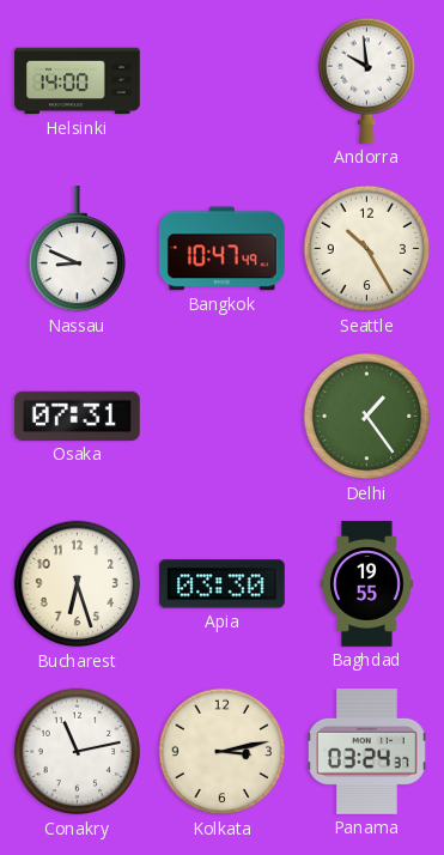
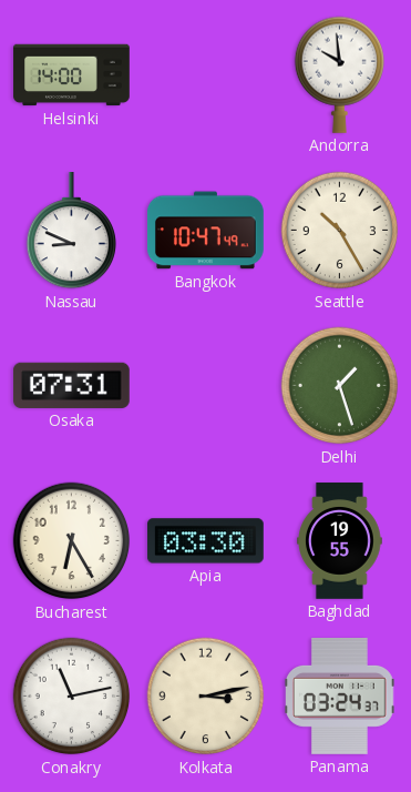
Delhi: 1:24 -> 1:27 (340, 386)
Bucharest: 6:27 -> 6:25 (72, 541)
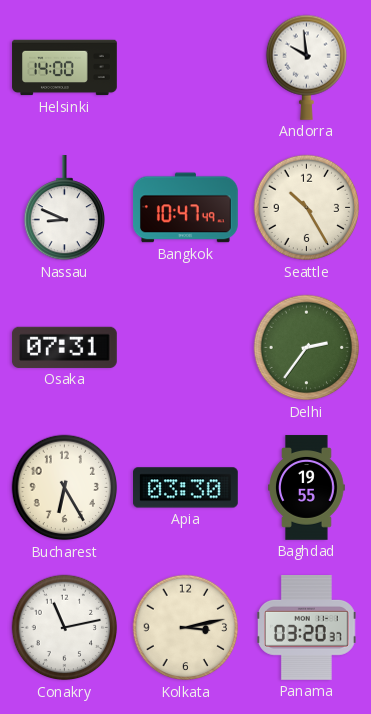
Delhi: 1:27 -> 2:36 (307, 348)
Panama: 03:24 -> 03:20 (307, 628)
